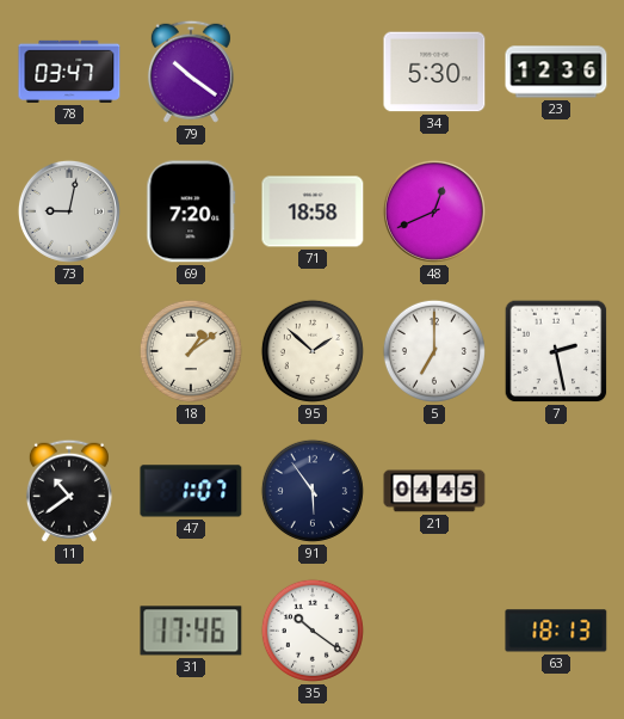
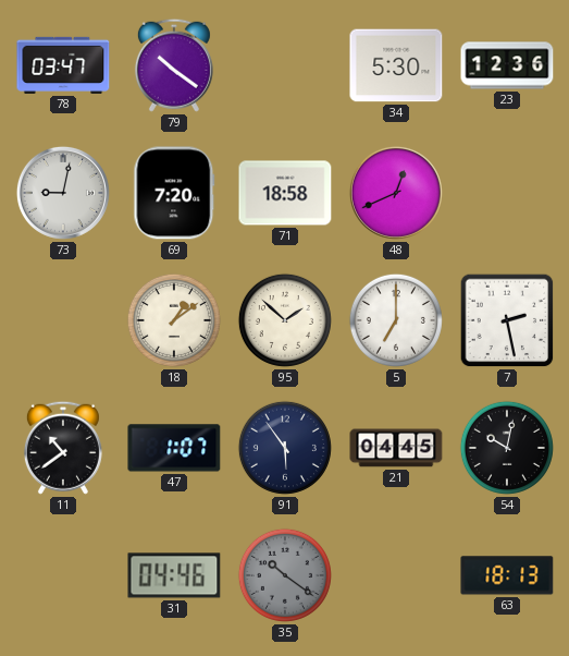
54: none -> 10:02 (507, 448)
31: 17:46 -> 04:46 (174, 575)
35 dial: white -> grey (285, 575)
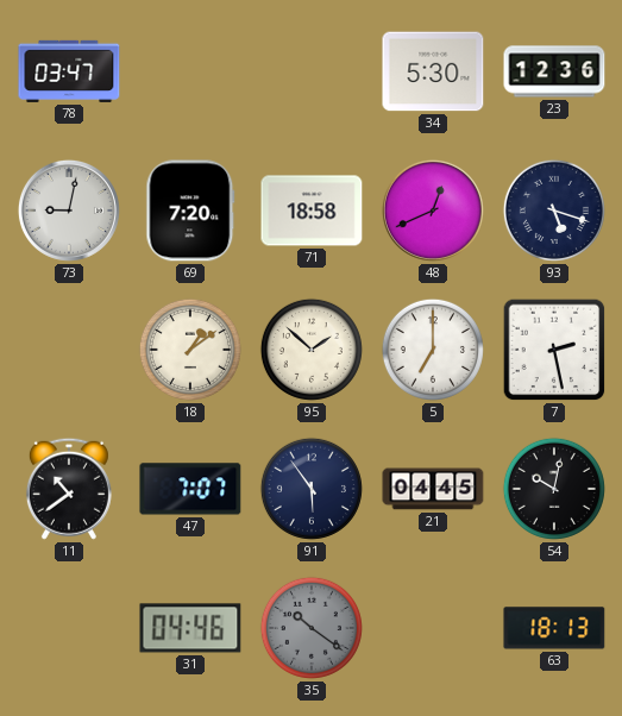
79: 10:21 -> none (174, 65)
93: none -> 5:18 (554, 211)
47: 1:07 -> 7:07 (190, 489)
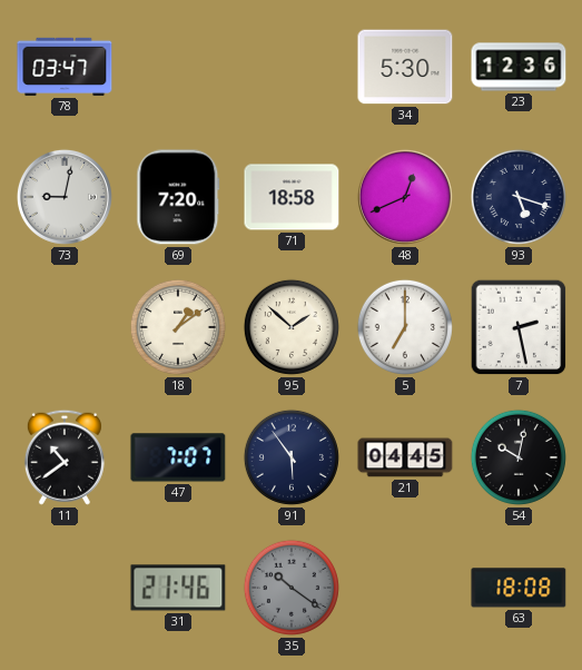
31: 04:46 -> 21:46 (178, 588)
63: 18:13 -> 18:08 (519, 588)
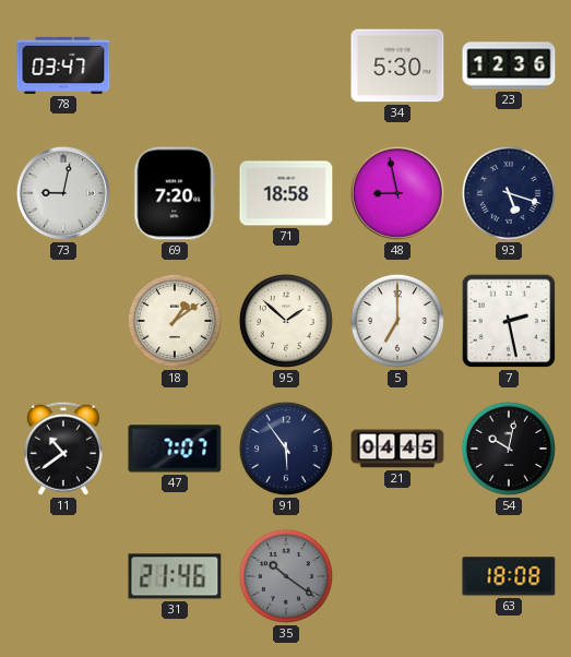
48: 12:41 -> 8:58 (397, 193)
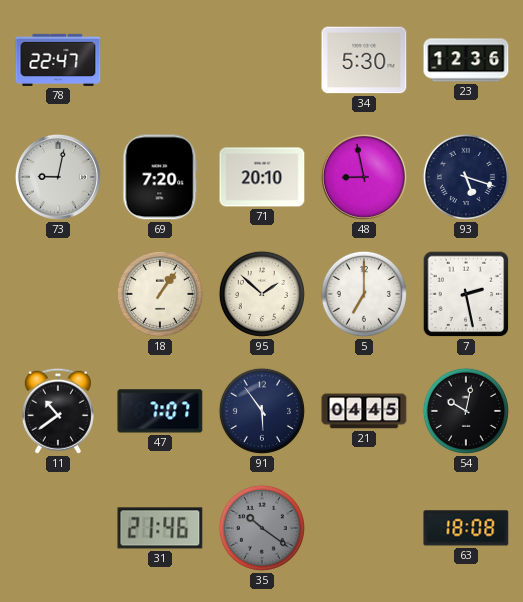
78: 03:47 -> 22:47 (58, 60)
71: 18:58 -> 20:10 (262, 177)
18: 1:09 -> 1:06 (160, 294)
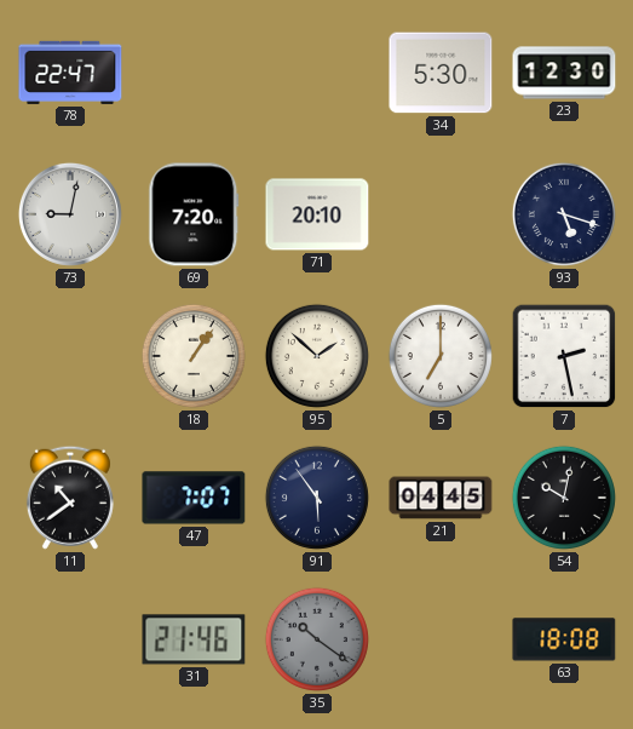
23: 12:36 -> 12:30 (564, 73)
48: 8:58 -> none (364, 177)
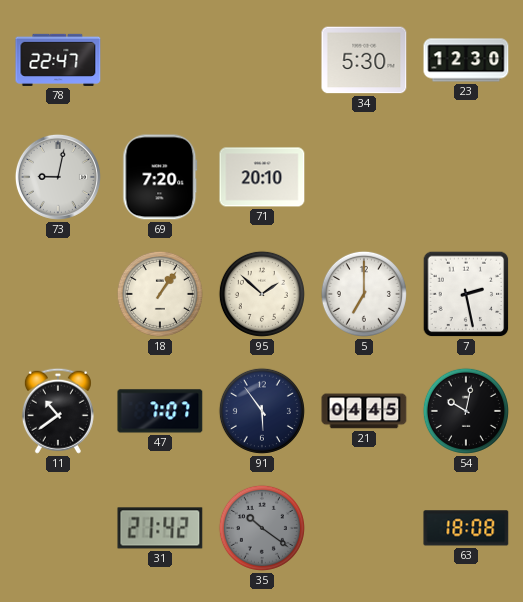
93: 5:18 -> none (564, 214)
31: 21:46 -> 21:42 (160, 528)
